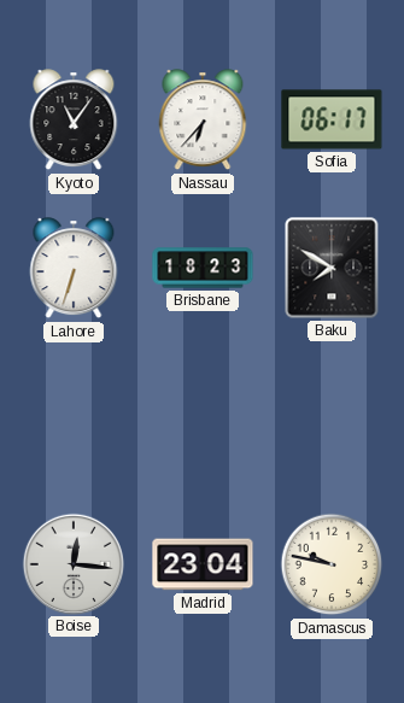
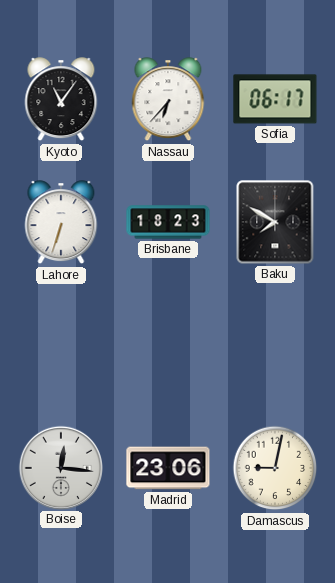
Madrid: 23:04 -> 23:06 (168, 468)
Damascus: 9:47 -> 9:02 (275, 468)
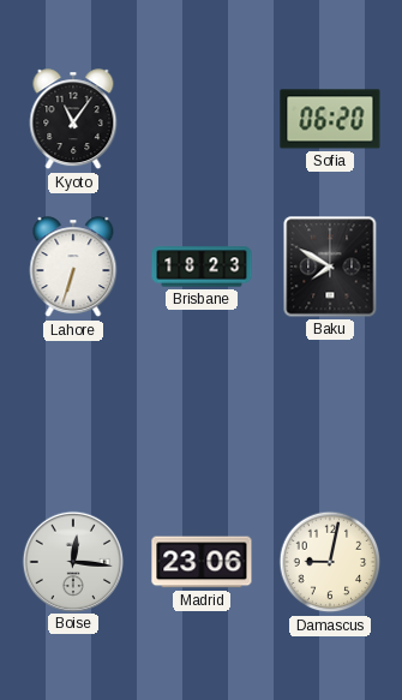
Nassau: 6:37 -> none (168, 100)
Sofia: 06:17 -> 06:20 (330, 119)
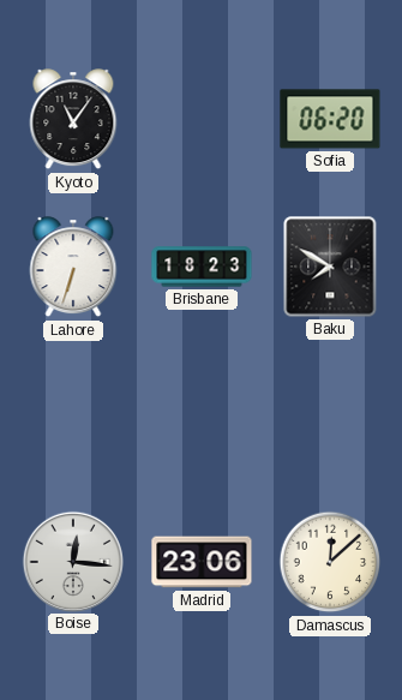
Damascus: 9:02 -> 12:08 (330, 562)
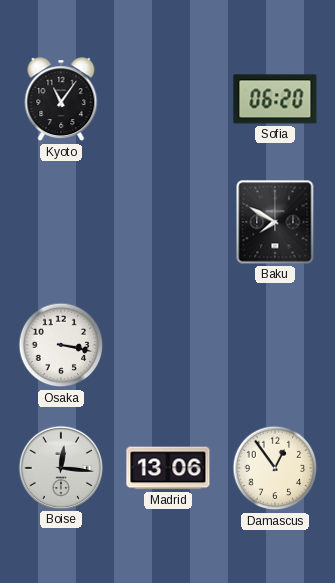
Lahore: 6:33 -> none (73, 268)
Brisbane: 18:23 -> none (202, 267)
Osaka: none -> 3:17 (61, 345)
Madrid: 23:06 -> 13:06 (168, 468)
Damascus: 12:08 -> 12:54 (275, 468)
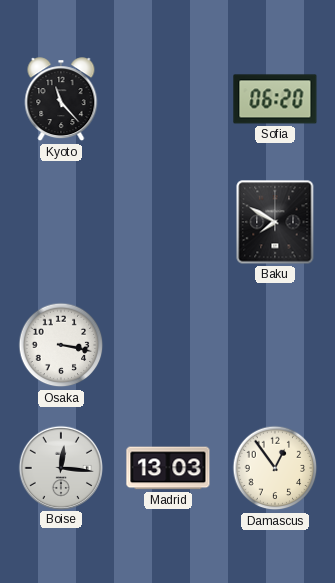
Kyoto: 11:06 -> 11:23 (61, 100)
Madrid: 13:06 -> 13:03 (168, 468)
